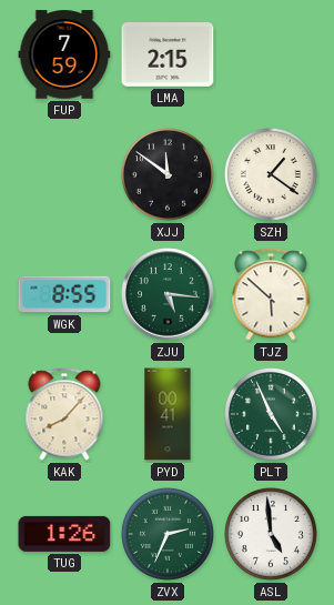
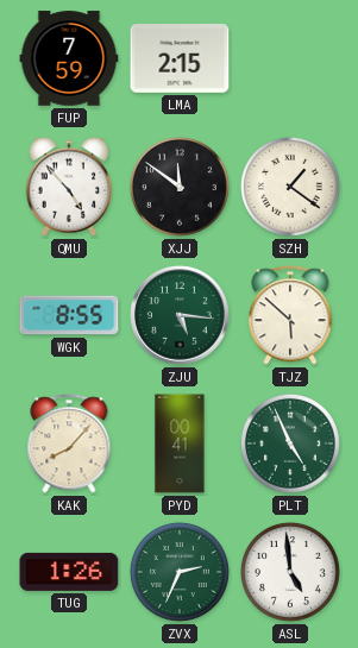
QMU: none -> 4:53 (68, 187)
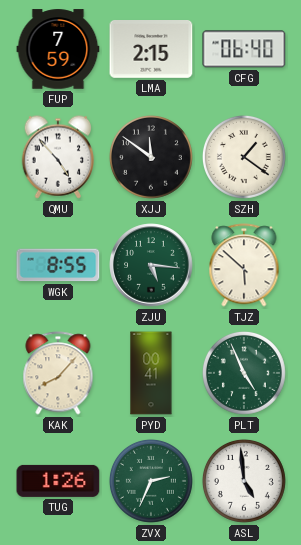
CFG: none -> 06:40 (244, 49)
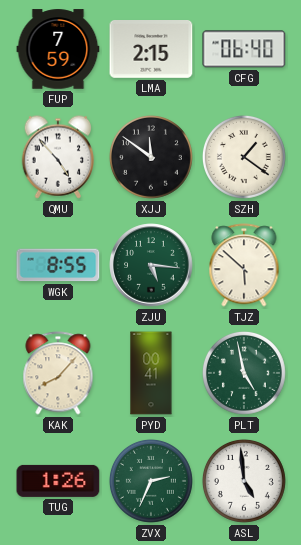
PLT: 4:56 -> 4:58 (244, 373)
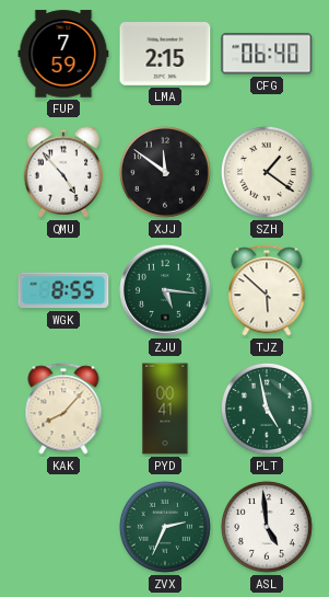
TUG: 1:26 -> none (58, 481)
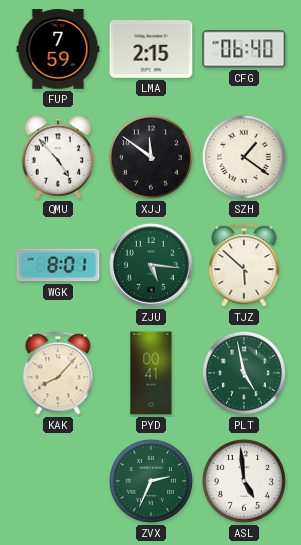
WGK: 8:55 -> 8:01 (58, 265)
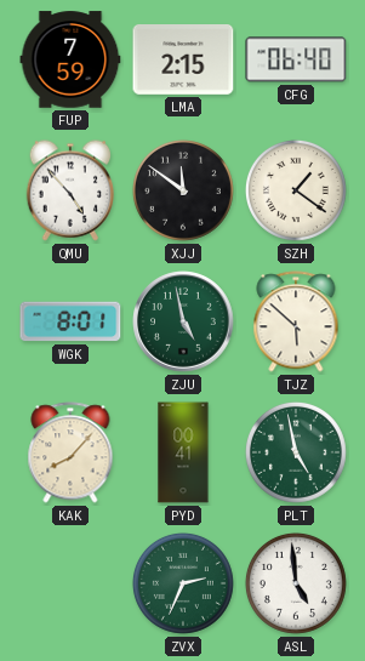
ZJU: 5:16 -> 4:58 (183, 321)
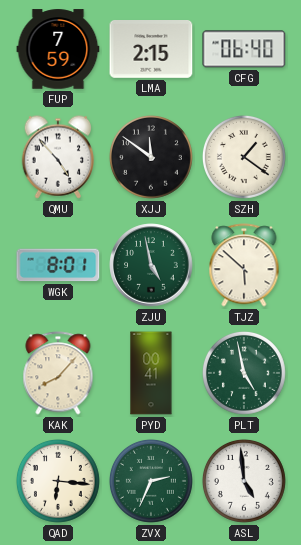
QAD: none -> 6:16 (58, 481)
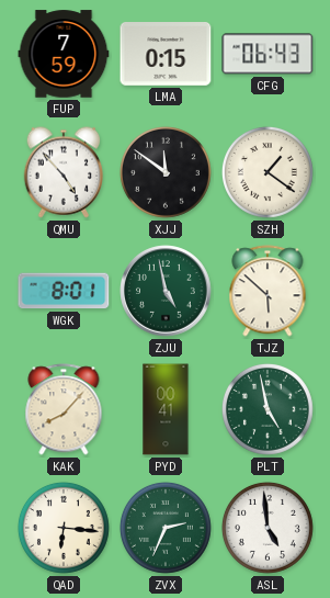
LMA: 2:15 -> 0:15 (166, 55)
CFG: 06:40 -> 06:43 (268, 54)
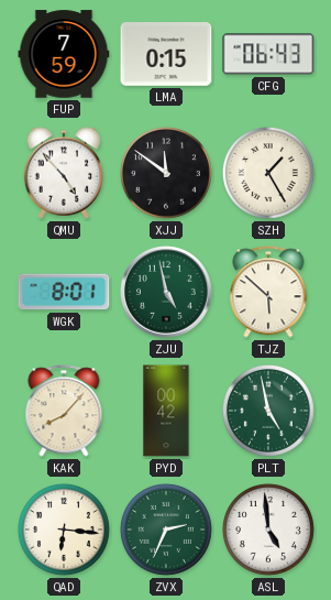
SZH: 1:21 -> 1:25 (268, 173)
PYD: 00:41 -> 00:42 (166, 411)
